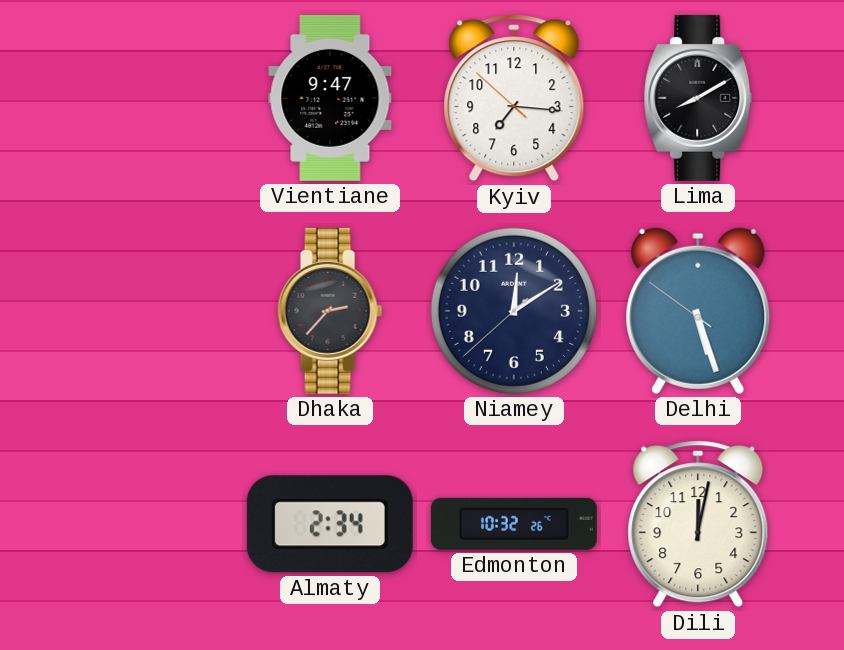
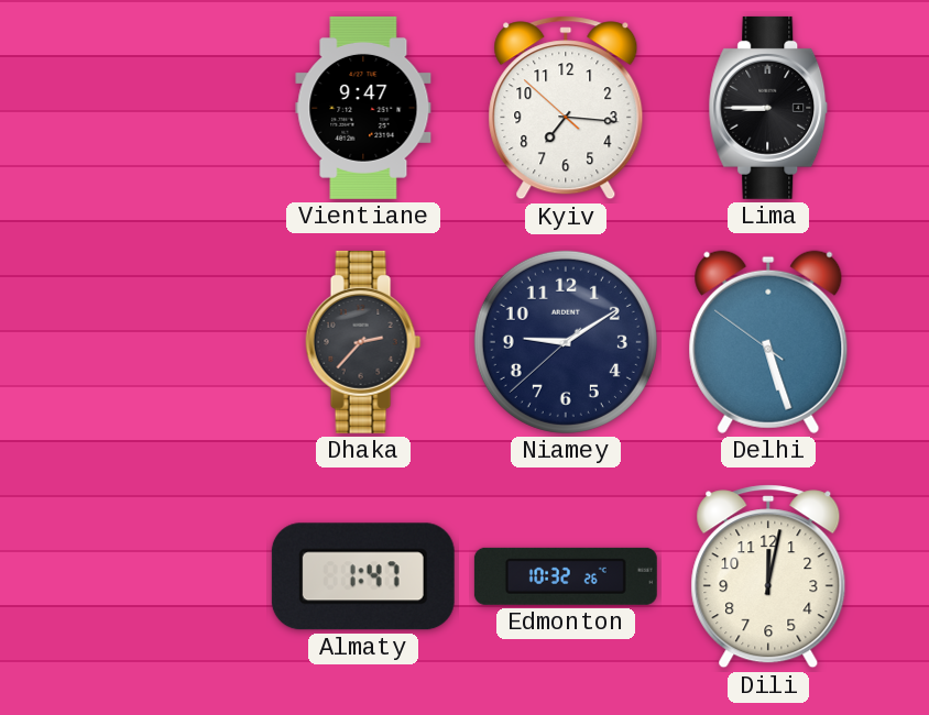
Lima: 8:10 -> 8:45 (768, 108)
Niamey: 12:09 -> 9:09 (566, 342)
Almaty: 2:34 -> 1:47 (363, 576)
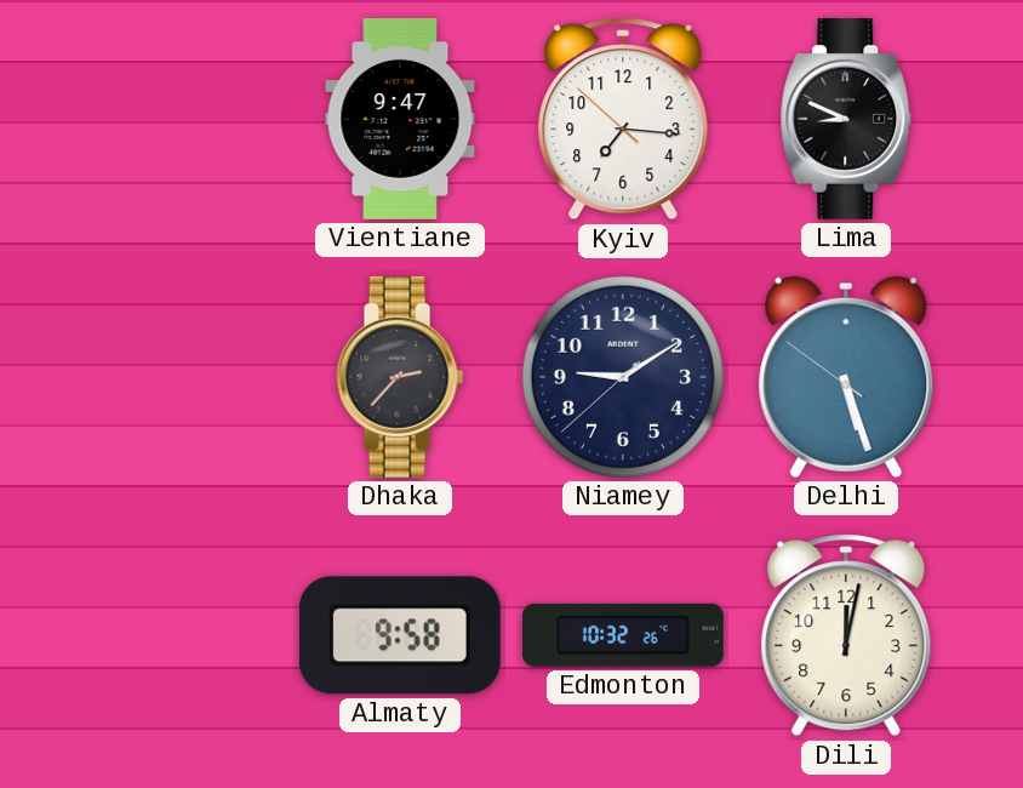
Lima: 8:45 -> 8:49 (846, 119)
Almaty: 1:47 -> 9:58 (400, 635)
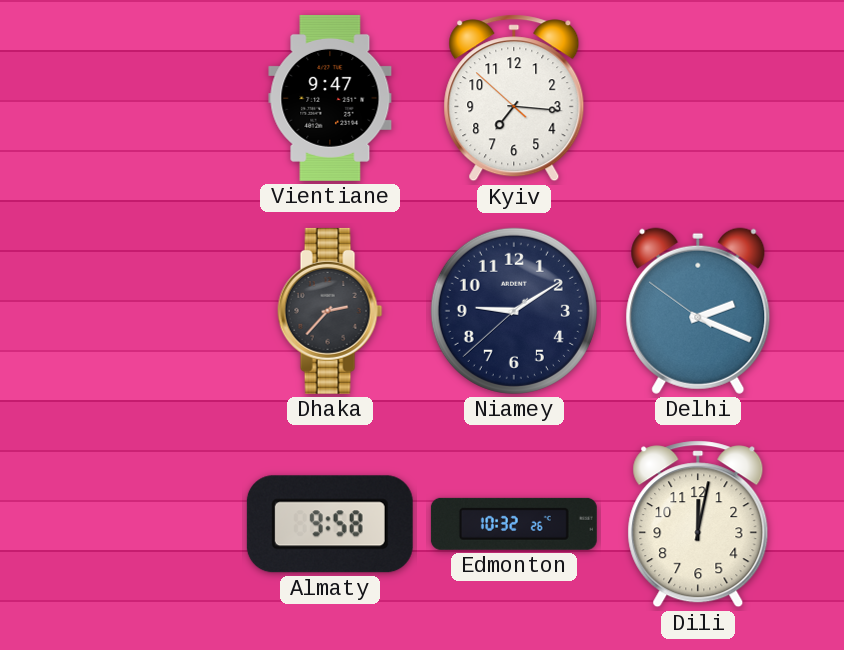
Lima: 8:49 -> none (846, 119)
Delhi: 5:26 -> 2:18 (698, 311)
